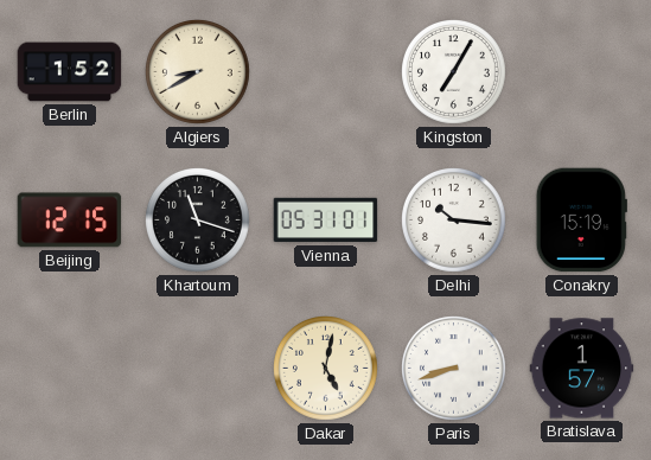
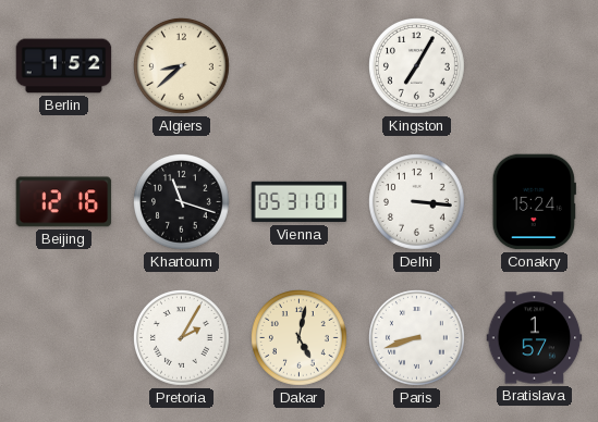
Algiers: 8:40 -> 8:38 (182, 66)
Beijing: 12:15 -> 12:16 (64, 202)
Delhi: 10:16 -> 3:16 (417, 202)
Conakry: 15:19 -> 15:24 (534, 202)
Pretoria: none -> 2:05 (182, 338)
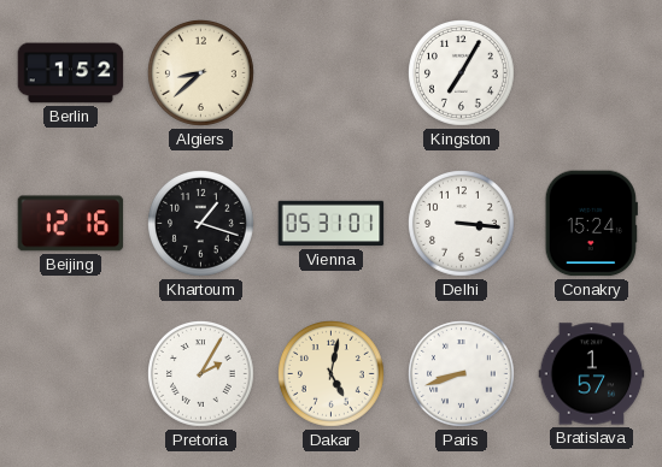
Khartoum: 11:18 -> 1:18 (201, 224)
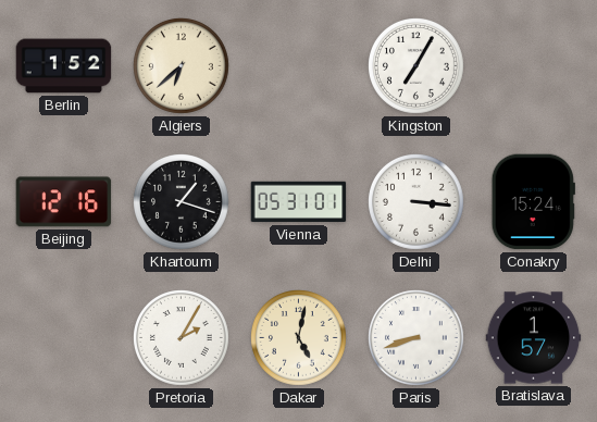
Algiers: 8:38 -> 6:38 (182, 66)
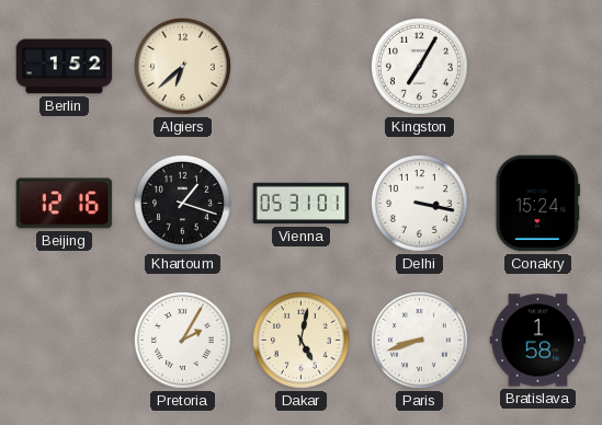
Delhi: 3:16 -> 3:17 (420, 204)
Bratislava: 1:57 -> 1:58 (538, 341)
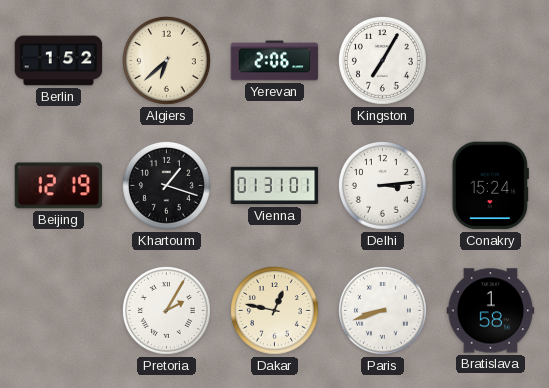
Yerevan: none -> 2:06 (275, 61)
Beijing: 12:16 -> 12:19 (59, 186)
Vienna: 05:31 -> 01:31 (275, 186)
Delhi: 3:17 -> 3:14 (383, 186)
Dakar: 5:02 -> 12:47 (275, 311)
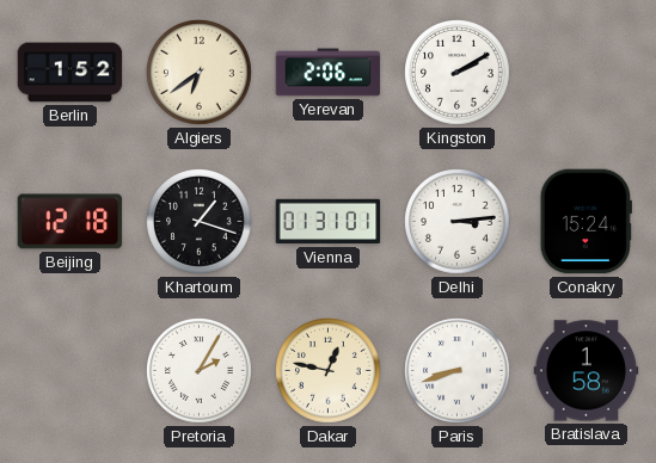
Algiers: 6:38 -> 6:39 (200, 73)
Kingston: 7:05 -> 2:10 (458, 73)
Beijing: 12:19 -> 12:18 (70, 222)
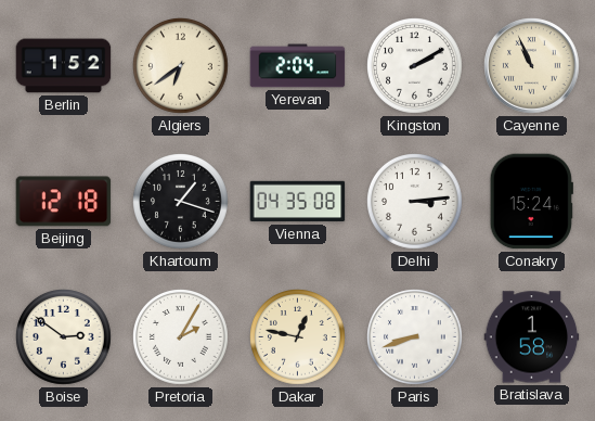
Yerevan: 2:06 -> 2:04 (298, 66)
Cayenne: none -> 10:56 (532, 66)
Vienna: 01:31 -> 04:35 (298, 202)
Boise: none -> 2:51 (64, 337)
